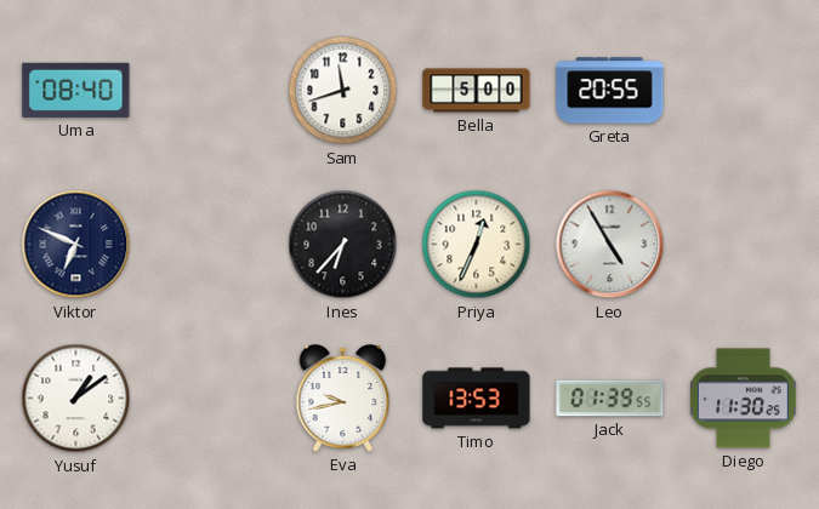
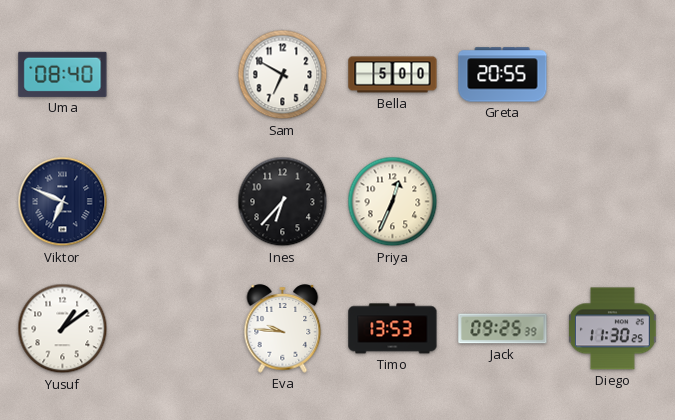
Sam: 11:42 -> 6:50 (283, 75)
Leo: 4:55 -> none (610, 245)
Eva: 9:43 -> 9:46 (283, 329)
Jack: 01:39 -> 09:25 (503, 329)
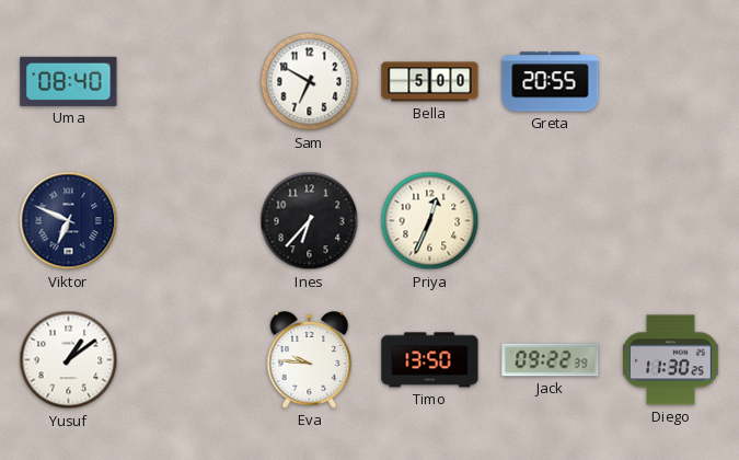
Timo: 13:53 -> 13:50 (430, 360)
Jack: 09:25 -> 09:22 (551, 360)
